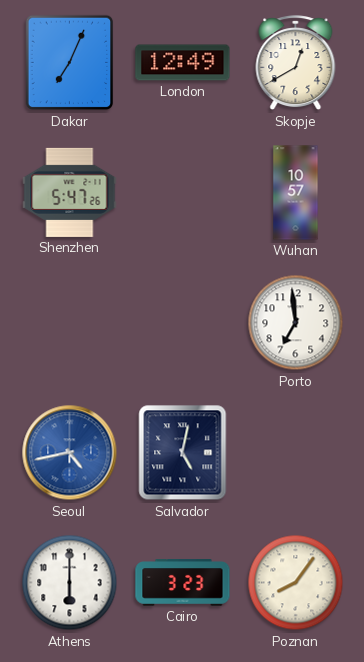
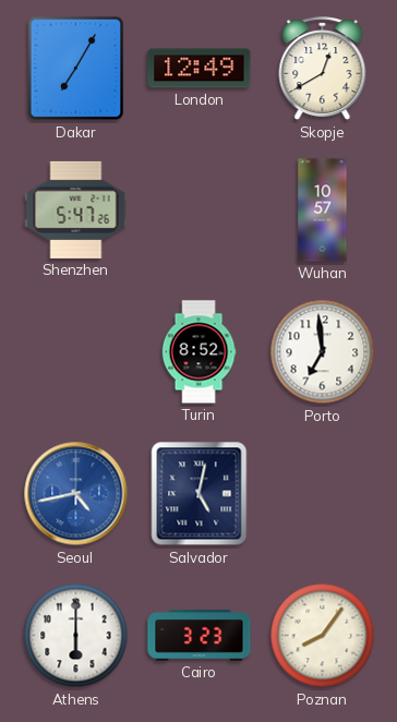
Dakar: 7:04 -> 7:05 (76, 69)
Turin: none -> 8:52 (198, 352)
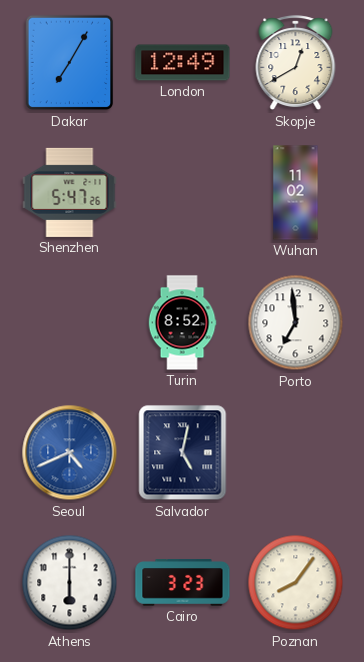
Wuhan: 10:57 -> 11:02 (296, 193)
Seoul: 4:43 -> 4:41 (70, 453)
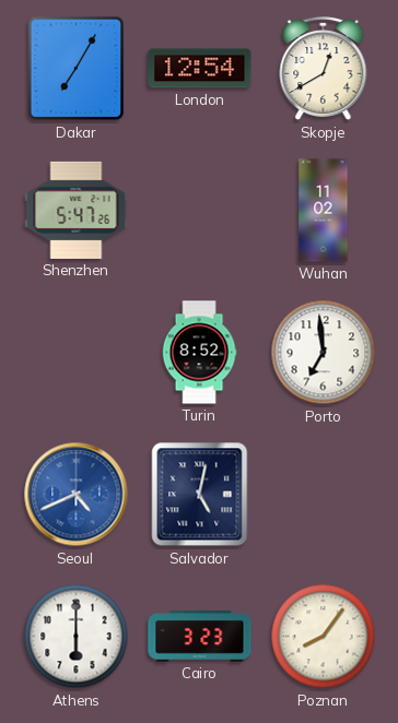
London: 12:49 -> 12:54 (200, 69)
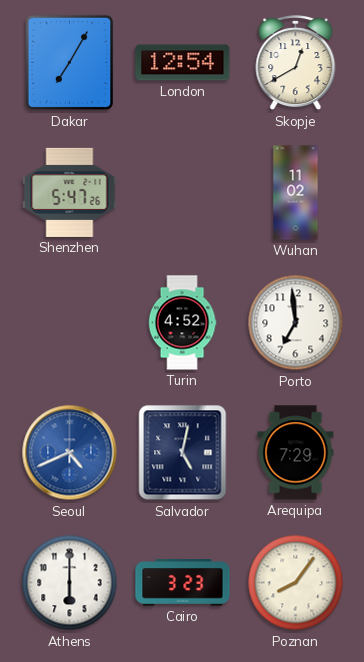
Turin: 8:52 -> 4:52 (182, 323)
Arequipa: none -> 7:29 (296, 453)
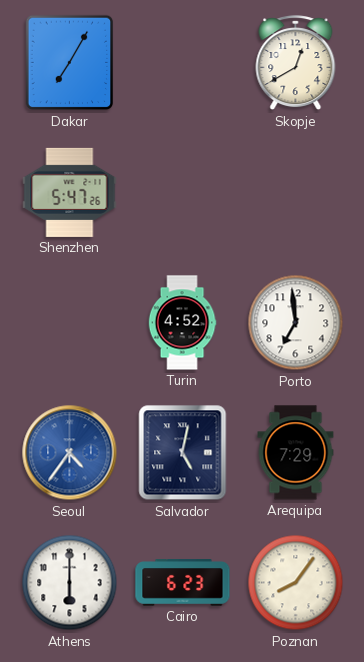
London: 12:54 -> none (183, 63)
Wuhan: 11:02 -> none (296, 193)
Seoul: 4:41 -> 4:36 (70, 453)
Cairo: 3:23 -> 6:23 (183, 583)
